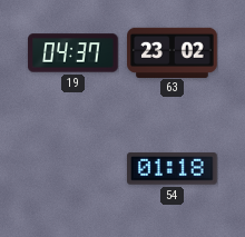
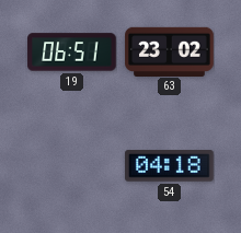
19: 04:37 -> 06:51 (72, 53)
54: 01:18 -> 04:18 (170, 166)
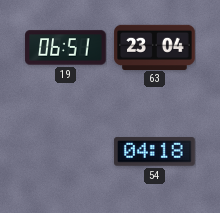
63: 23:02 -> 23:04 (155, 47)
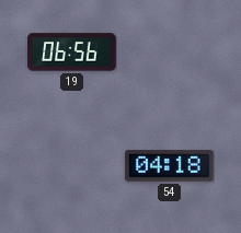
19: 06:51 -> 06:56 (72, 53)
63: 23:04 -> none (155, 47)
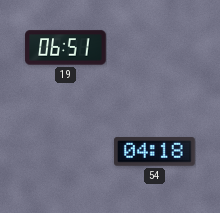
19: 06:56 -> 06:51 (66, 48)
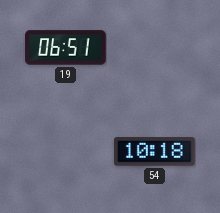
54: 04:18 -> 10:18 (155, 152)
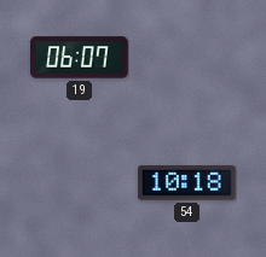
19: 06:51 -> 06:07 (80, 58)
